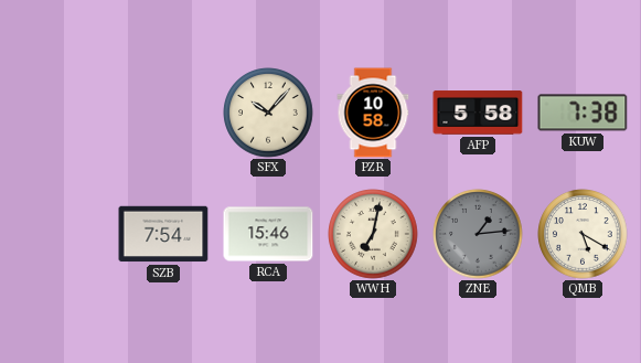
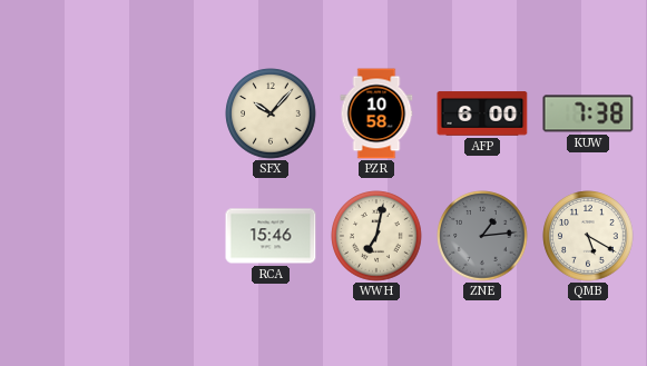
AFP: 5:58 -> 6:00 (482, 113)
SZB: 7:54 -> none (163, 234)
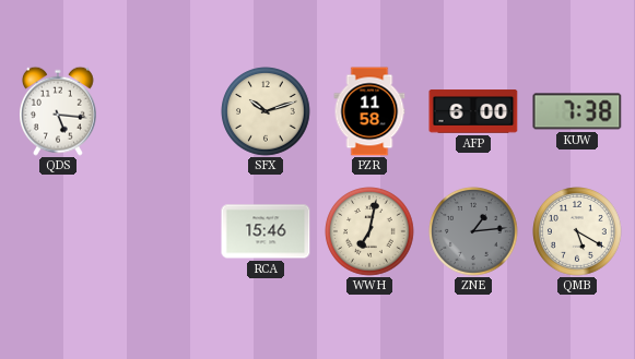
QDS: none -> 5:16 (59, 111)
SFX: 10:07 -> 10:12 (266, 111)
PZR: 10:58 -> 11:58 (369, 111)
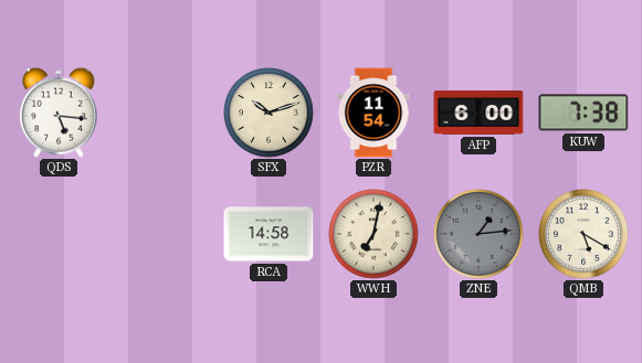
PZR: 11:58 -> 11:54 (373, 113)
RCA: 15:46 -> 14:58 (269, 234)
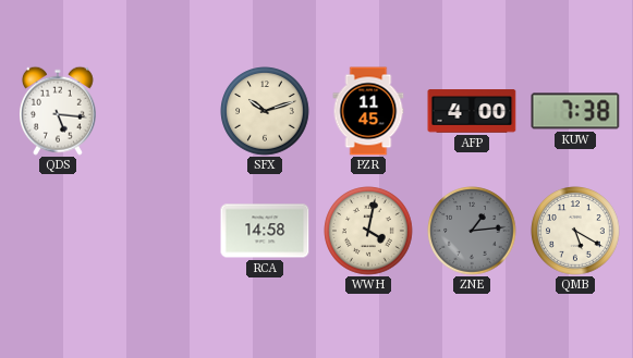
PZR: 11:54 -> 11:45 (368, 111)
AFP: 6:00 -> 4:00 (472, 111)
WWH: 7:02 -> 4:02 (368, 231)
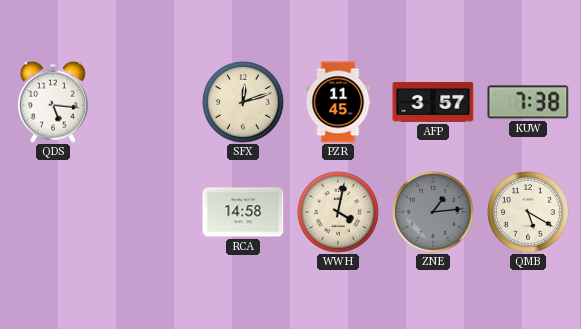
SFX: 10:12 -> 12:12 (243, 102)
AFP: 4:00 -> 3:57 (433, 102)
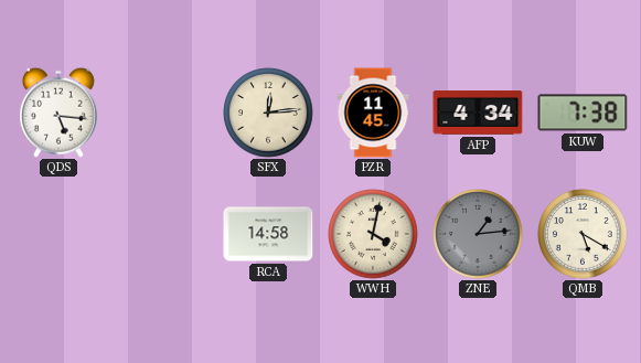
SFX: 12:12 -> 12:14 (268, 113)
AFP: 3:57 -> 4:34 (478, 113)
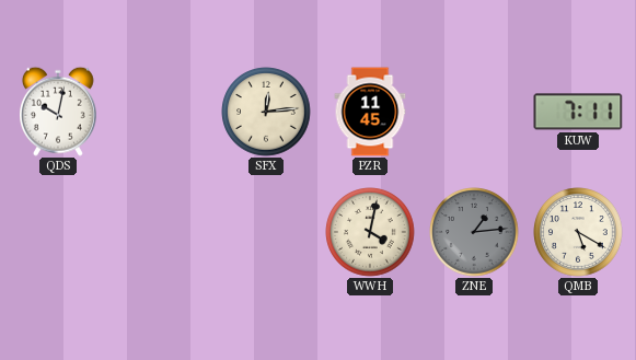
QDS: 5:16 -> 10:02 (59, 112)
AFP: 4:34 -> none (478, 113)
KUW: 7:38 -> 7:11 (578, 112)
RCA: 14:58 -> none (268, 234)
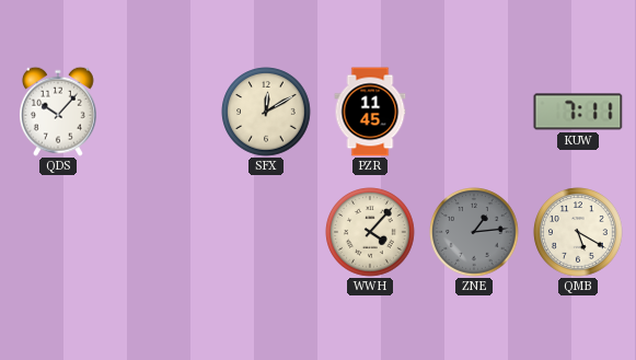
QDS: 10:02 -> 10:07 (59, 112)
SFX: 12:14 -> 12:10 (266, 112)
WWH: 4:02 -> 4:07 (370, 232)
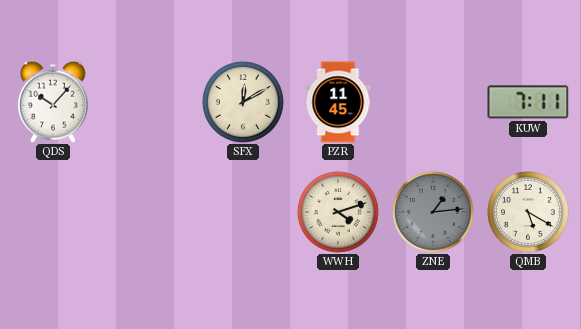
WWH: 4:07 -> 4:12 (338, 212)
